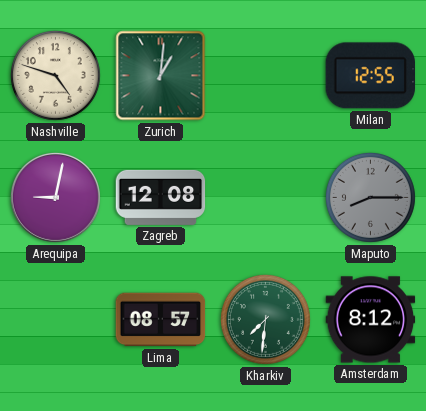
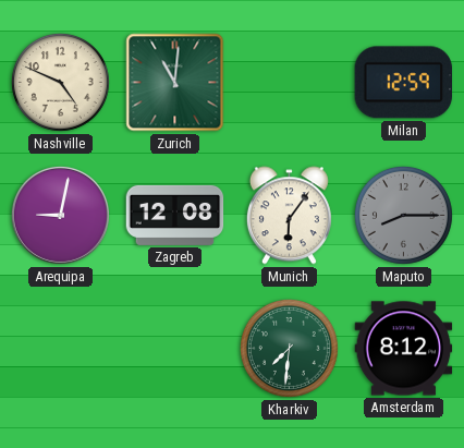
Nashville: 4:48 -> 4:49 (60, 82)
Zurich: 1:01 -> 11:01 (175, 83)
Milan: 12:55 -> 12:59 (403, 83)
Munich: none -> 6:06 (289, 216)
Lima: 08:57 -> none (161, 320)
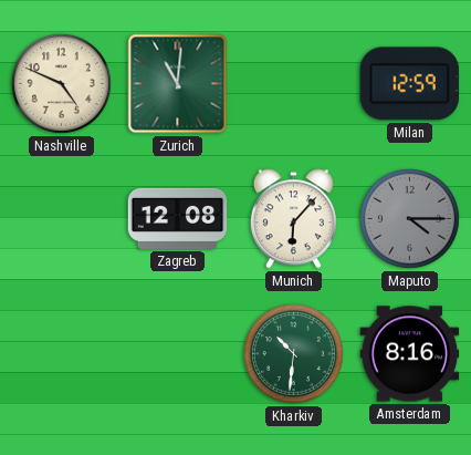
Arequipa: 9:02 -> none (60, 215)
Munich: 6:06 -> 6:07 (293, 219)
Maputo: 8:15 -> 4:15 (409, 218)
Kharkiv: 7:31 -> 10:31 (293, 353)
Amsterdam: 8:12 -> 8:16 (410, 354)
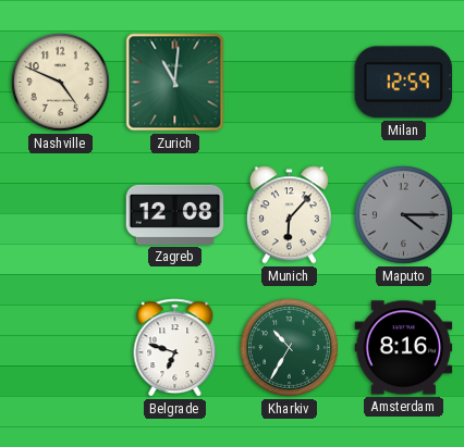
Belgrade: none -> 6:48 (175, 348)
Kharkiv: 10:31 -> 10:35 (289, 347)
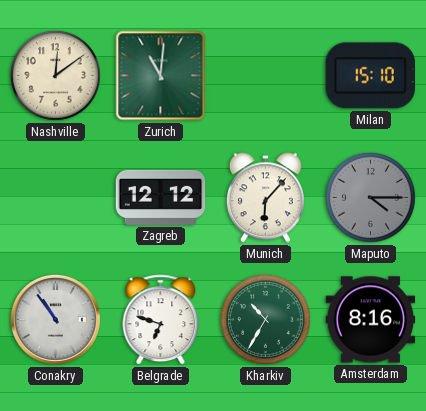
Nashville: 4:49 -> 12:09 (55, 75)
Milan: 12:59 -> 15:10 (370, 76)
Zagreb: 12:08 -> 12:12 (161, 197)
Conakry: none -> 10:54 (55, 319)
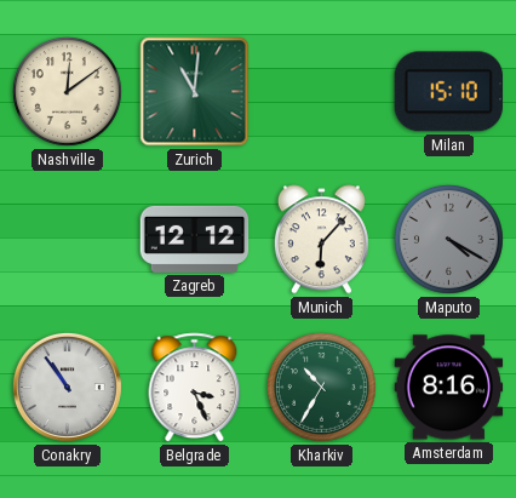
Maputo: 4:15 -> 4:20 (448, 239)
Belgrade: 6:48 -> 3:26 (195, 388)
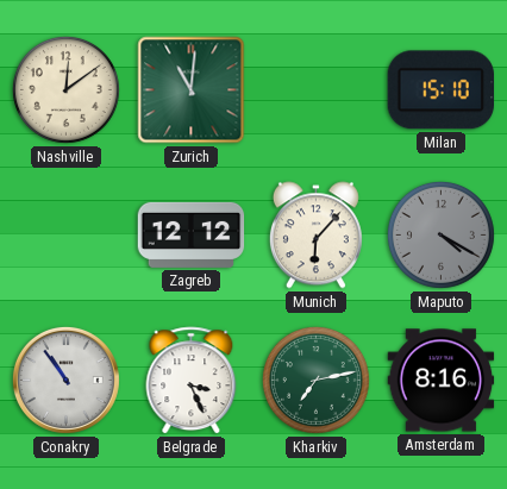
Kharkiv: 10:35 -> 7:13 (315, 380)
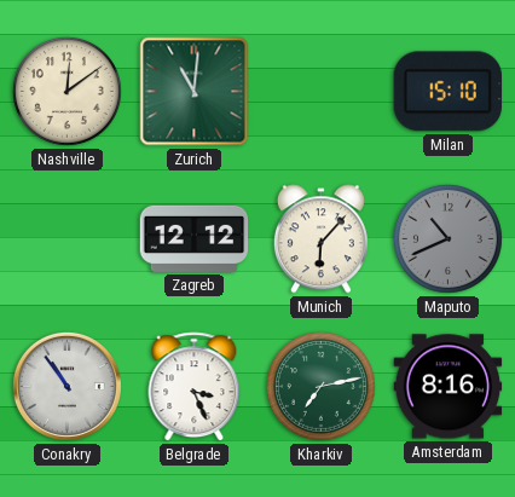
Maputo: 4:20 -> 10:41 (447, 238)
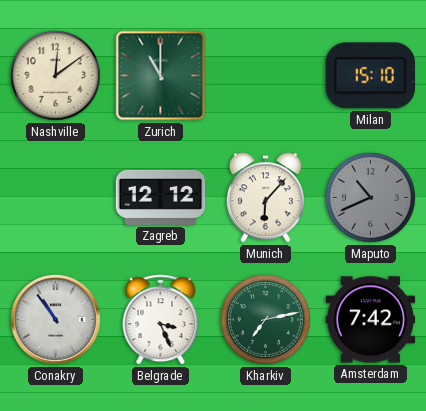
Zurich: 11:01 -> 11:00 (161, 76)
Amsterdam: 8:16 -> 7:42 (371, 320)
